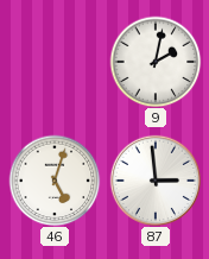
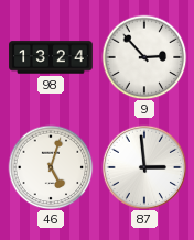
98: none -> 13:24 (51, 57)
9: 2:02 -> 2:53 (144, 57)
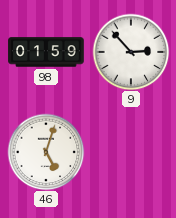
98: 13:24 -> 01:59 (46, 52)
87: 2:59 -> none (143, 166)
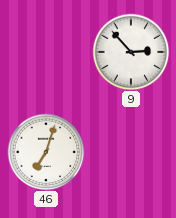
98: 01:59 -> none (46, 52)
46: 5:03 -> 7:03 (46, 152)
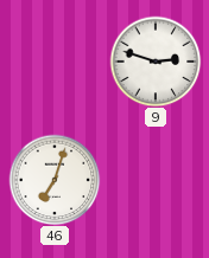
9: 2:53 -> 2:48 (156, 62)
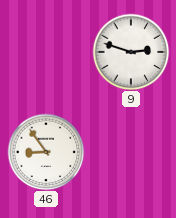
46: 7:03 -> 8:54 (46, 152)
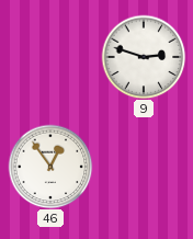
46: 8:54 -> 12:54 (50, 167)
